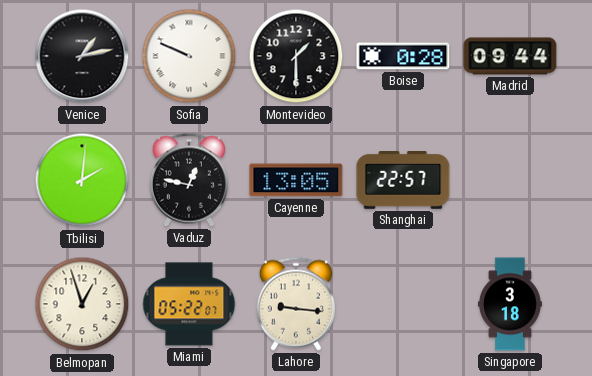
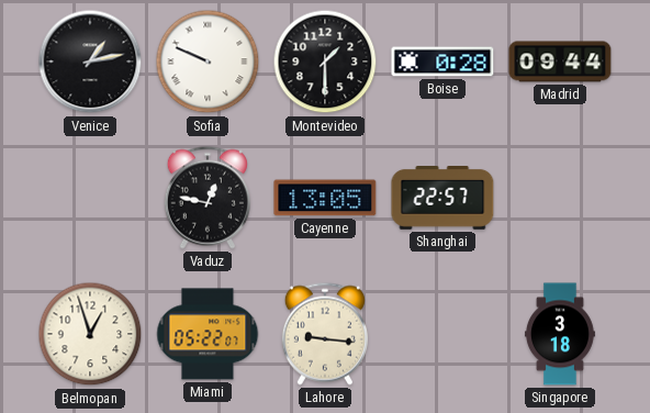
Tbilisi: 2:01 -> none (82, 180)
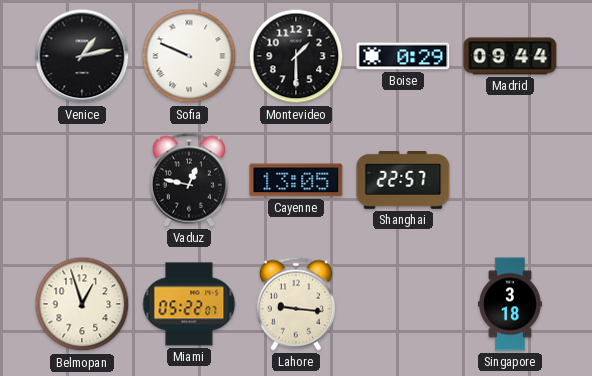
Boise: 0:28 -> 0:29 (403, 56)
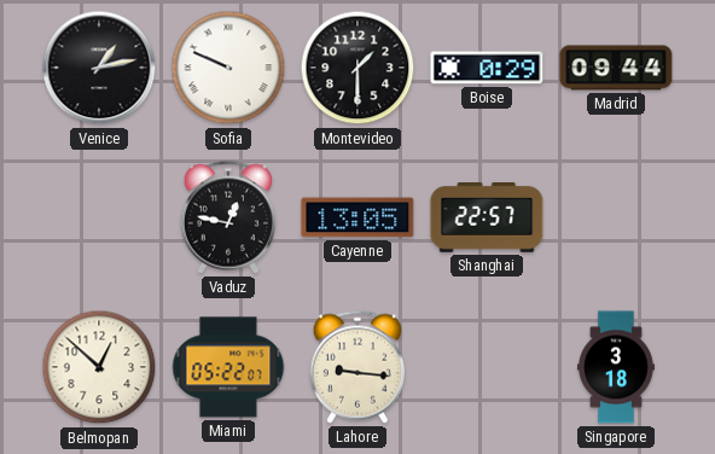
Belmopan: 12:57 -> 12:52 (99, 367)
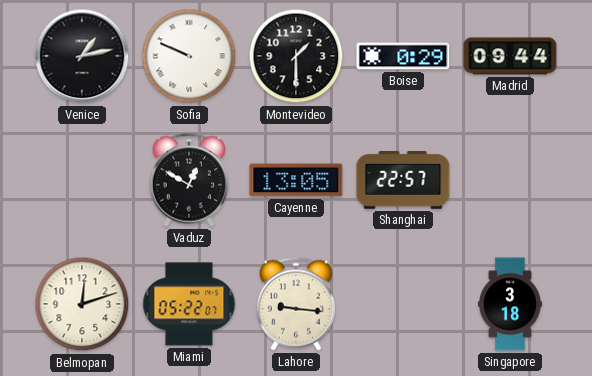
Vaduz: 12:47 -> 12:50 (189, 180)
Belmopan: 12:52 -> 12:12 (82, 304)
